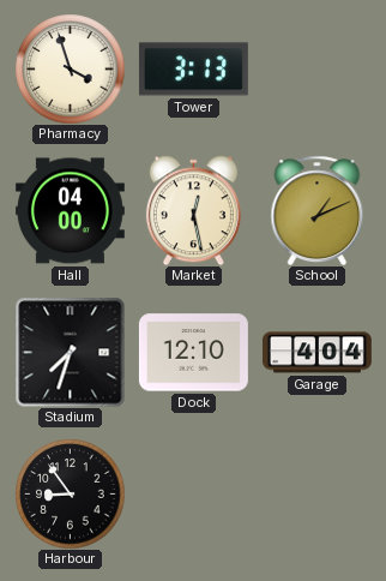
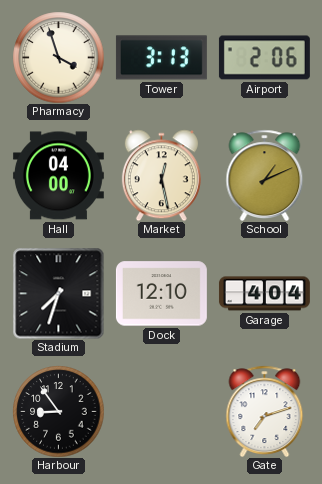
Airport: none -> 2:06 (264, 58)
Gate: none -> 7:12 (265, 411)
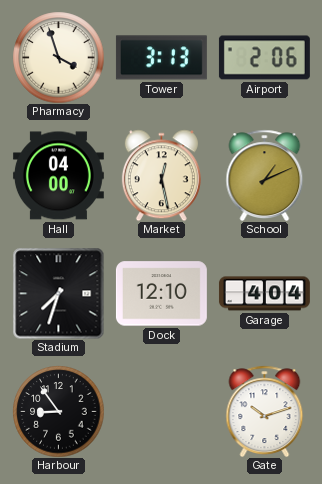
Gate: 7:12 -> 10:12 (265, 411)
